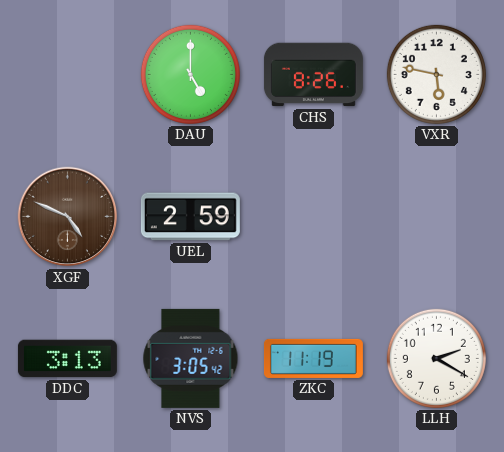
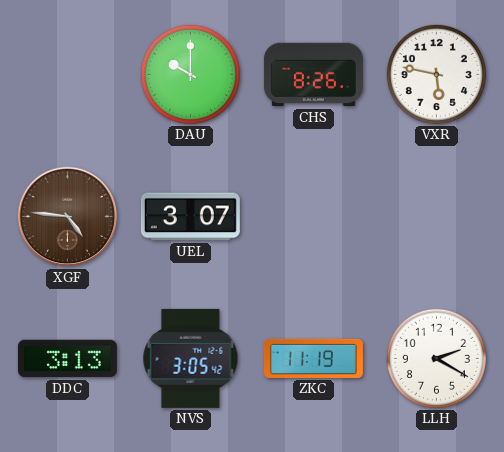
DAU: 5:00 -> 10:00 (190, 74)
XGF: 4:49 -> 4:46 (68, 217)
UEL: 2:59 -> 3:07 (190, 217)
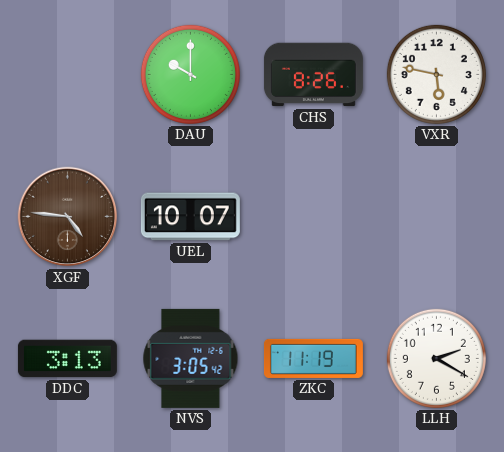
UEL: 3:07 -> 10:07 (190, 217)
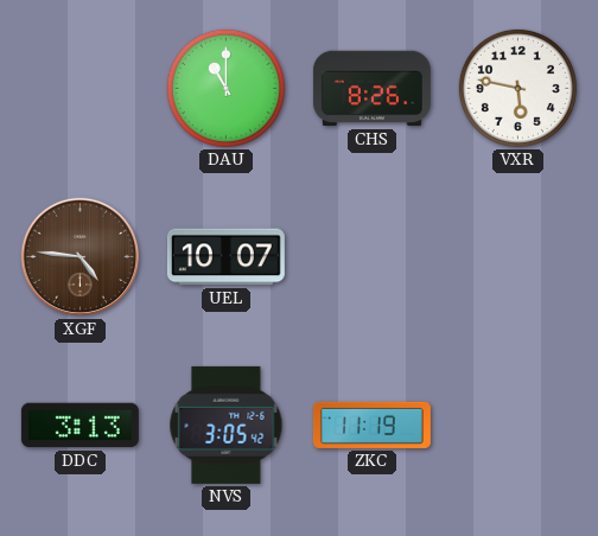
DAU: 10:00 -> 11:00 (225, 88)
LLH: 2:20 -> none (436, 358)
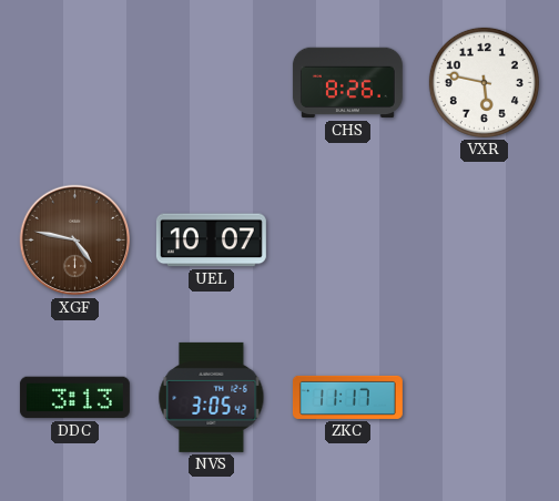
DAU: 11:00 -> none (225, 88)
XGF: 4:46 -> 4:47 (75, 241)
ZKC: 11:19 -> 11:17 (347, 397)
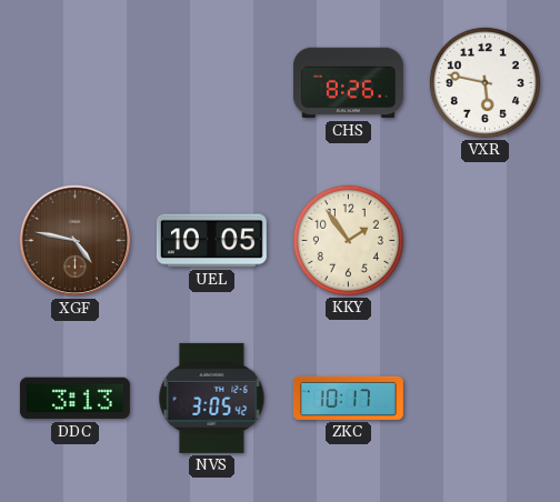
UEL: 10:07 -> 10:05 (211, 241)
KKY: none -> 1:54 (348, 240)
ZKC: 11:17 -> 10:17 (348, 398)
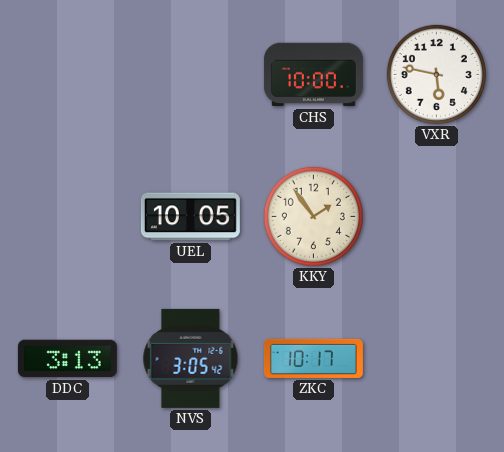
CHS: 8:26 -> 10:00 (313, 75)
XGF: 4:47 -> none (76, 241)
